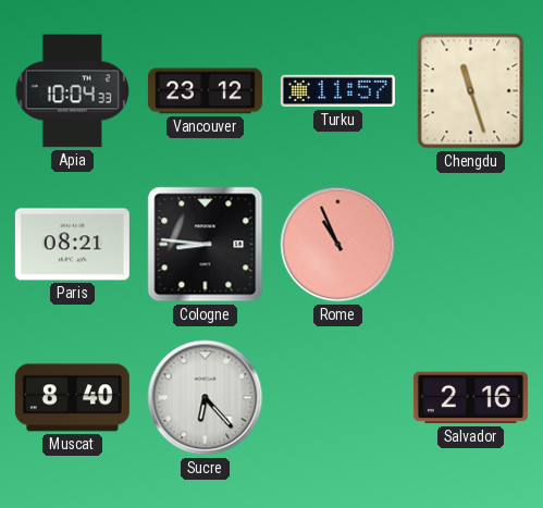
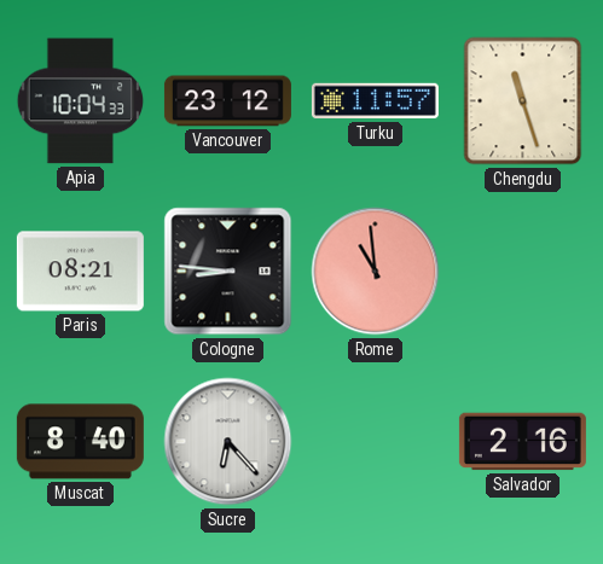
Rome: 10:56 -> 10:59 (376, 272)
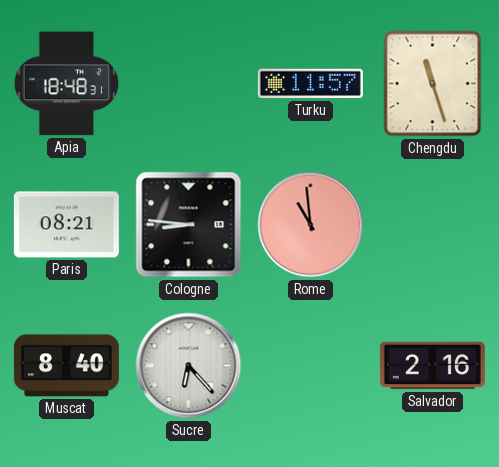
Apia: 10:04 -> 18:48 (67, 84)
Vancouver: 23:12 -> none (227, 101)
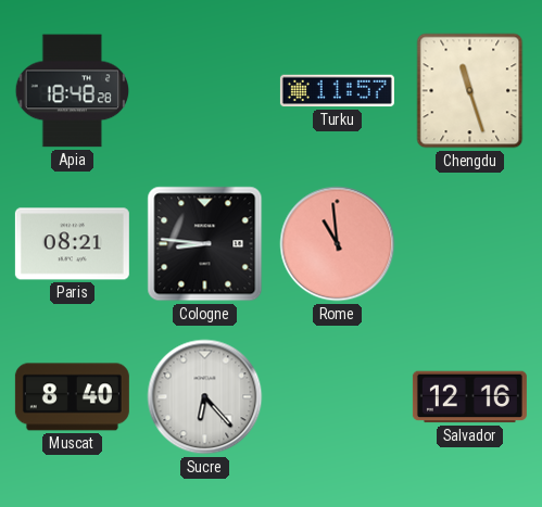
Apia: 18:48:31 -> 18:48:28 (73, 91)
Salvador: 2:16 -> 12:16 (469, 397)
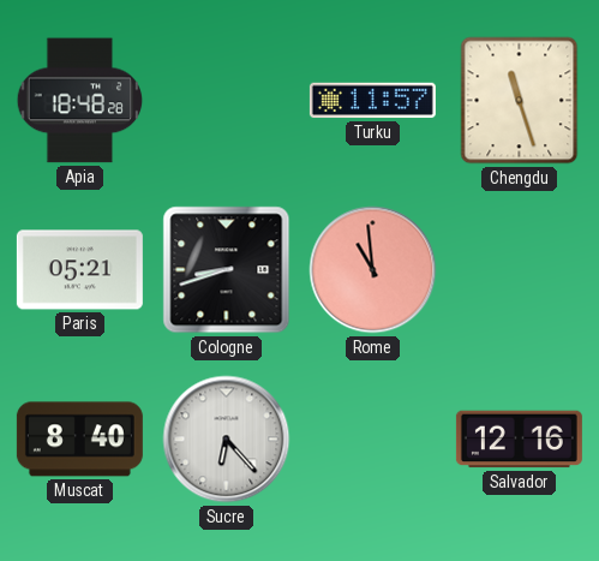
Paris: 08:21 -> 05:21 (79, 270)
Cologne: 8:46 -> 8:42 (227, 270)
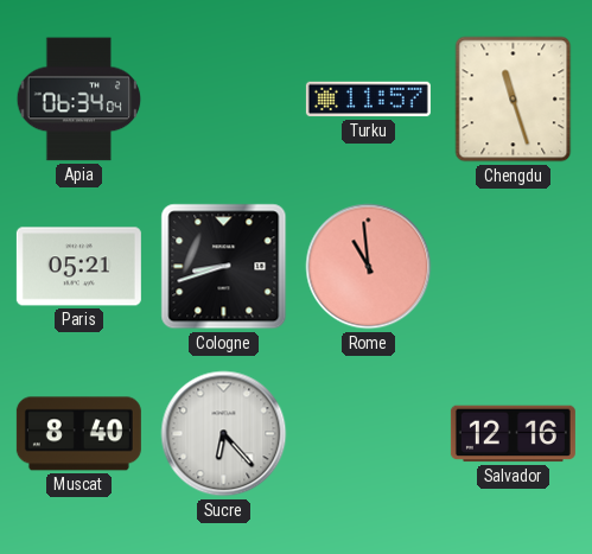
Apia: 18:48 -> 06:34 (79, 100)
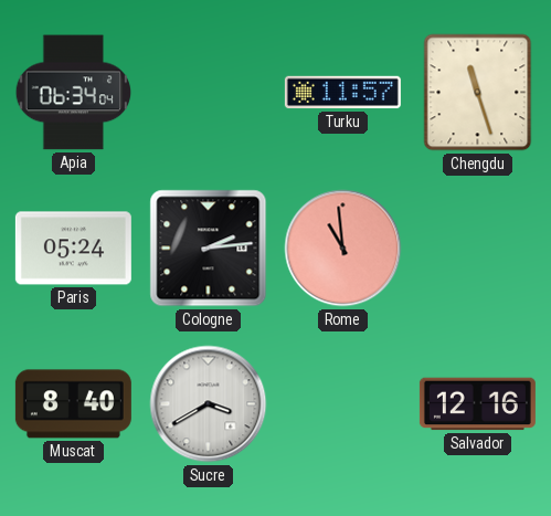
Paris: 05:21 -> 05:24 (73, 249)
Cologne: 8:42 -> 2:14 (209, 249)
Sucre: 6:23 -> 3:40 (209, 404)
